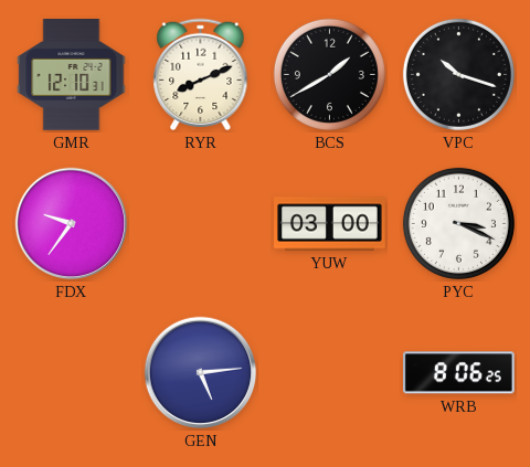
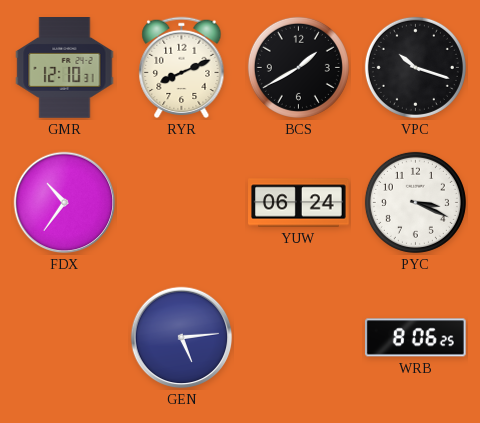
FDX: 9:36 -> 10:36 (65, 203)
YUW: 03:00 -> 06:24 (299, 203)
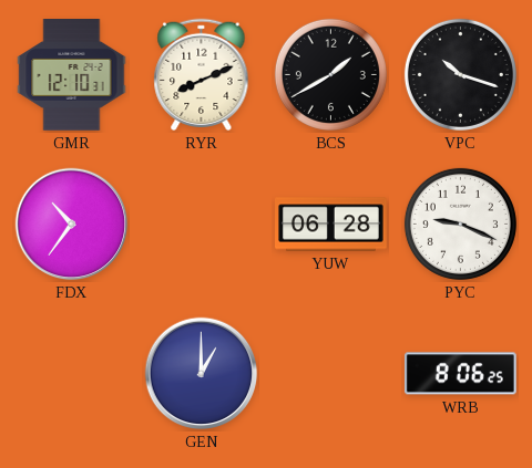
YUW: 06:24 -> 06:28 (331, 225)
PYC: 3:19 -> 9:19 (460, 223)
GEN: 5:14 -> 1:00 (202, 374)
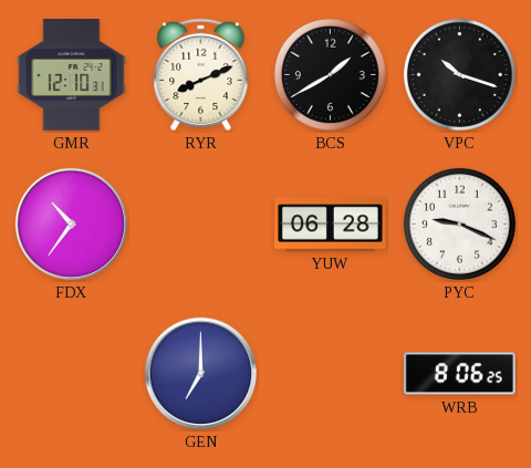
GEN: 1:00 -> 7:00 (201, 374)
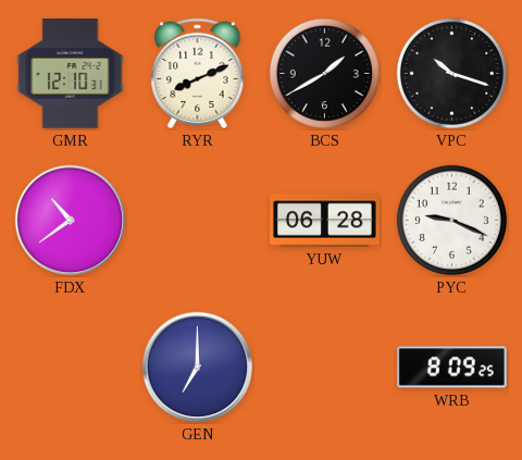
FDX: 10:36 -> 10:39 (71, 221)
WRB: 8:06 -> 8:09 (451, 368)
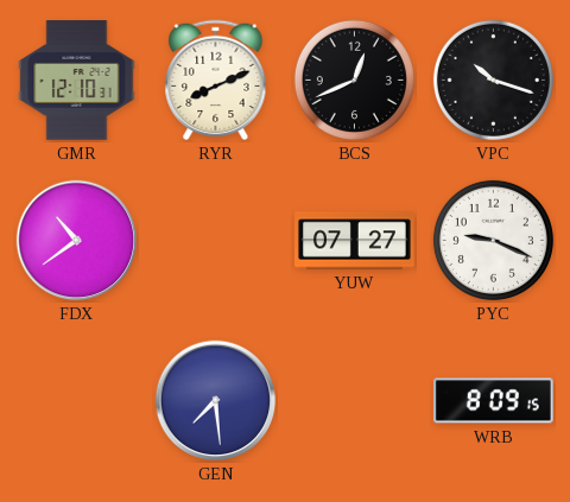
BCS: 1:40 -> 12:41 (354, 80)
YUW: 06:28 -> 07:27 (355, 241)
GEN: 7:00 -> 7:29 (216, 401)
WRB: 8:09:25 -> 8:09:15 (493, 401)
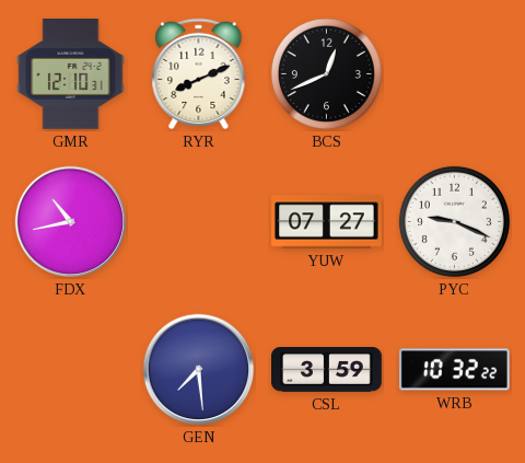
VPC: 10:18 -> none (493, 80)
FDX: 10:39 -> 10:43 (71, 222)
CSL: none -> 3:59 (327, 370)
WRB: 8:09 -> 10:32 (454, 370)
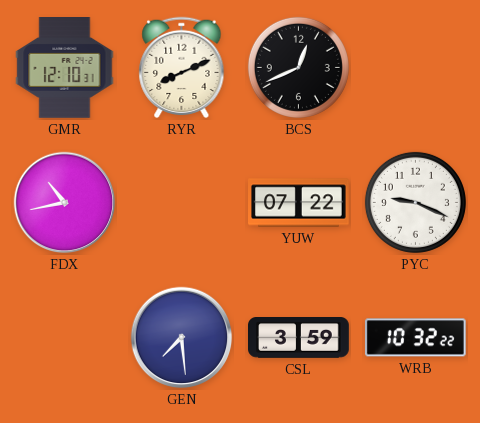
YUW: 07:27 -> 07:22 (299, 203)
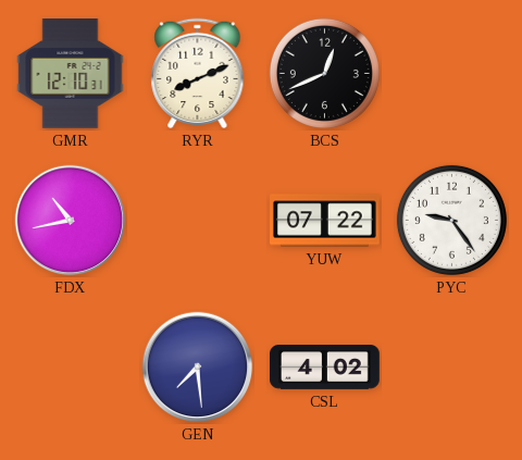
PYC: 9:19 -> 9:24 (451, 220)
CSL: 3:59 -> 4:02 (325, 368)
WRB: 10:32 -> none (415, 338)
